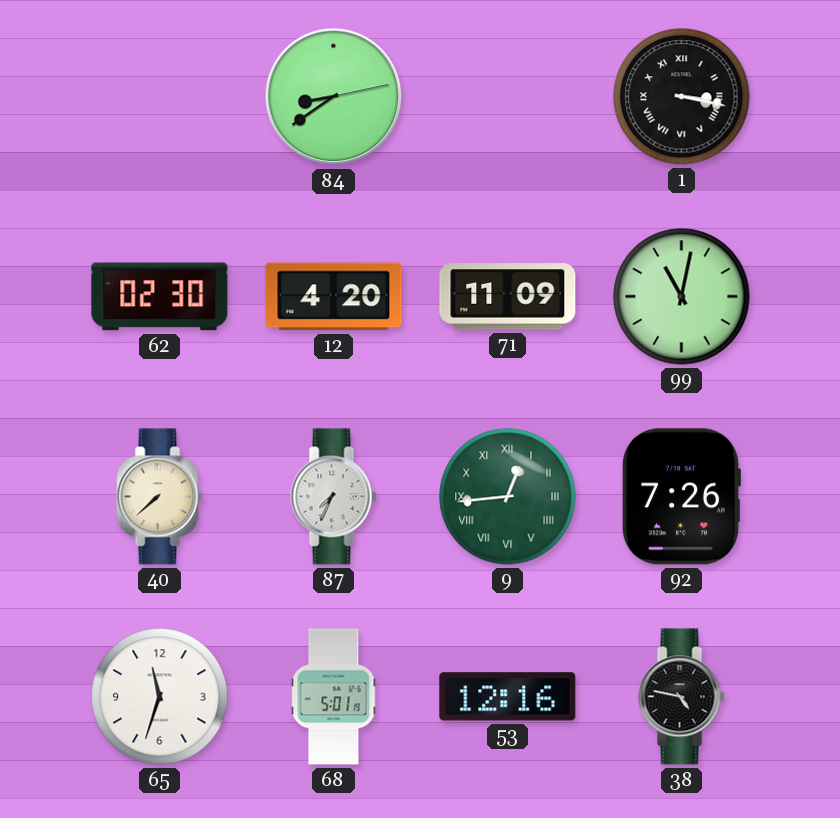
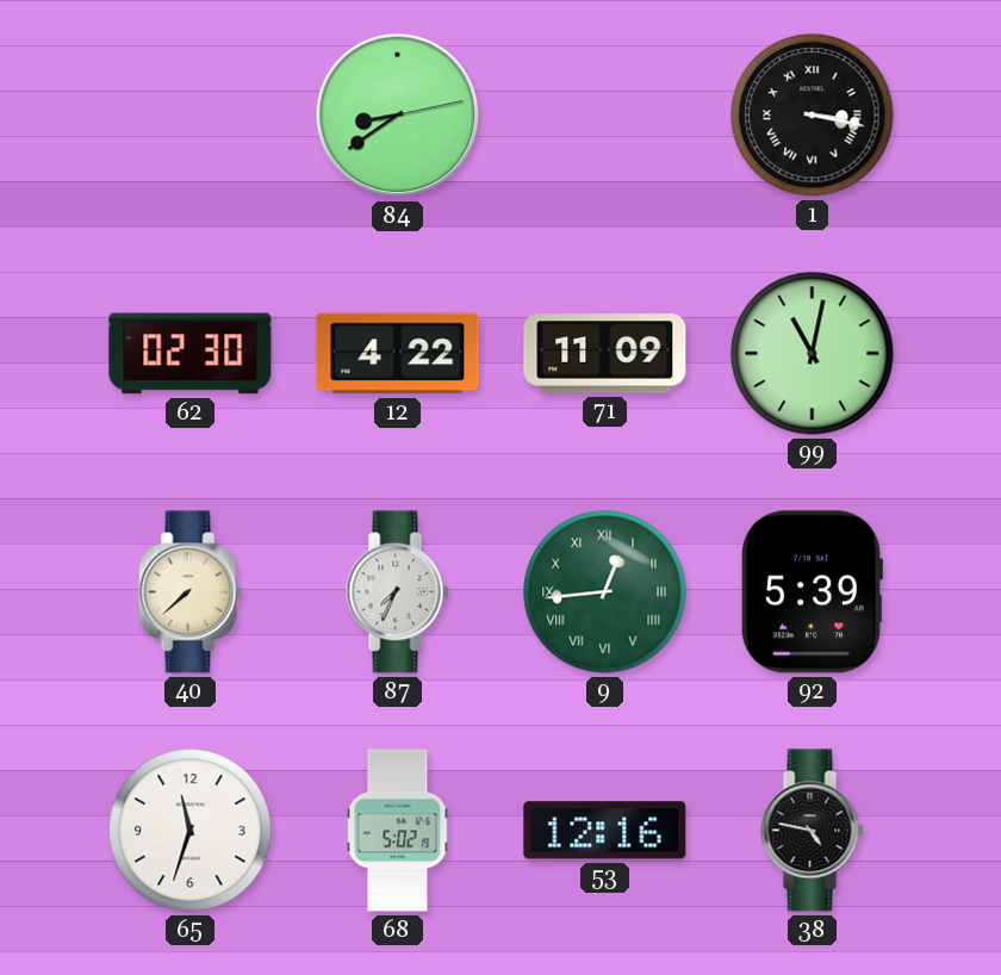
12: 4:20 -> 4:22 (398, 354)
92: 7:26 -> 5:39 (812, 592)
68: 5:01 -> 5:02 (398, 831)
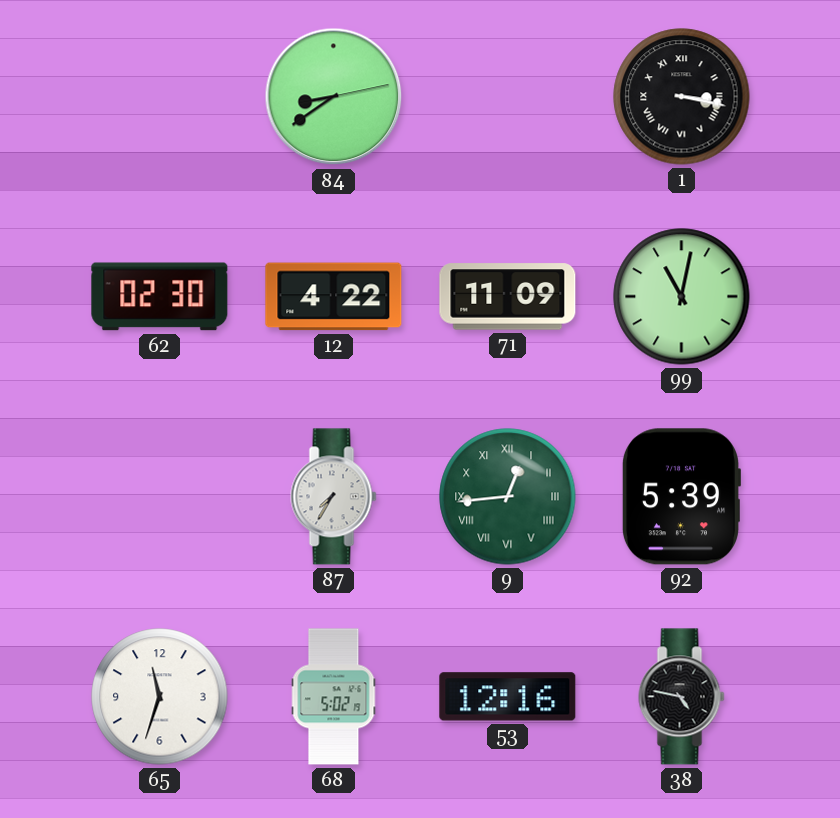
40: 7:38 -> none (191, 592)
87: 7:34 -> 7:35 (334, 497)
